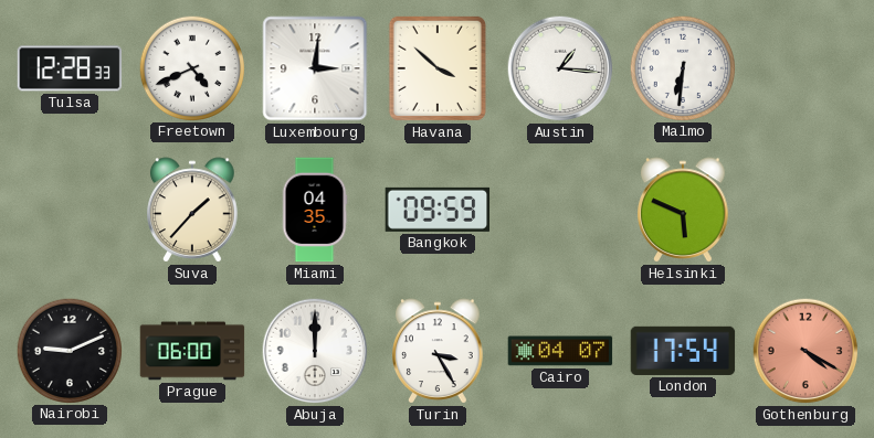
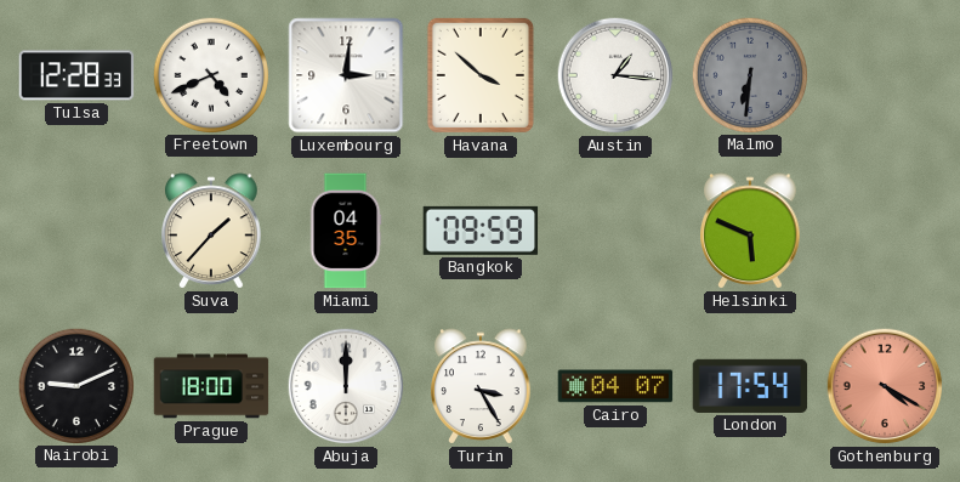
Malmo dial: white -> grey (749, 74)
Prague: 06:00 -> 18:00 (211, 386)
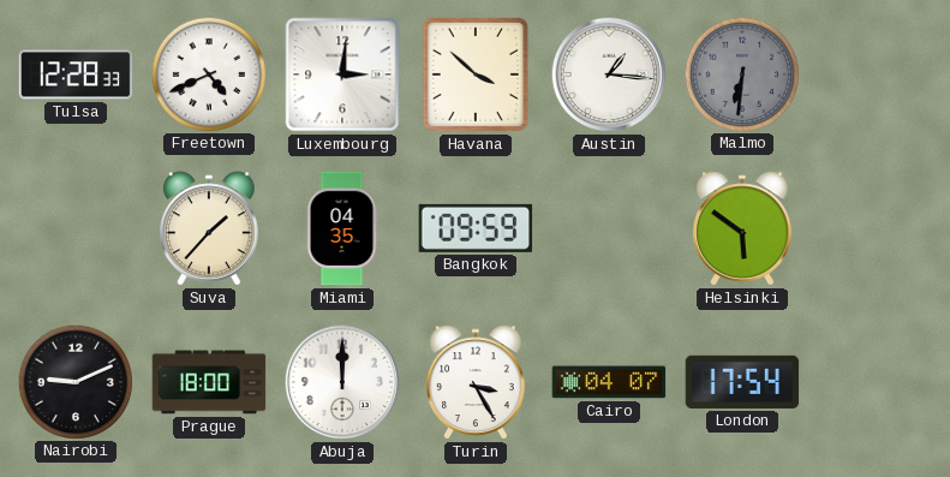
Helsinki: 5:49 -> 5:51 (742, 228)
Gothenburg: 4:20 -> none (885, 386)
